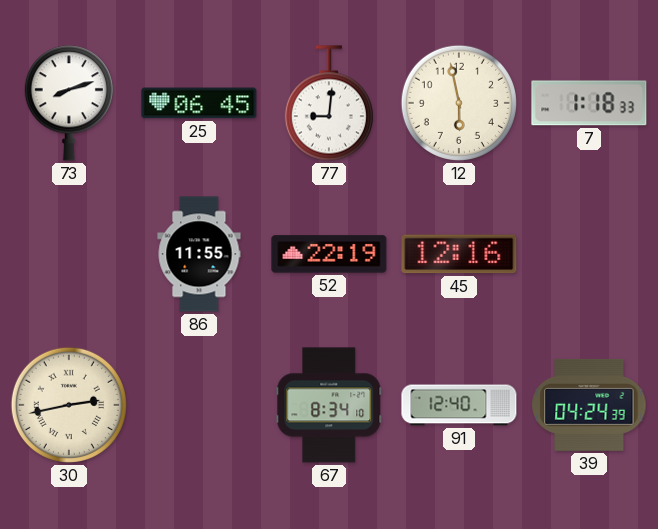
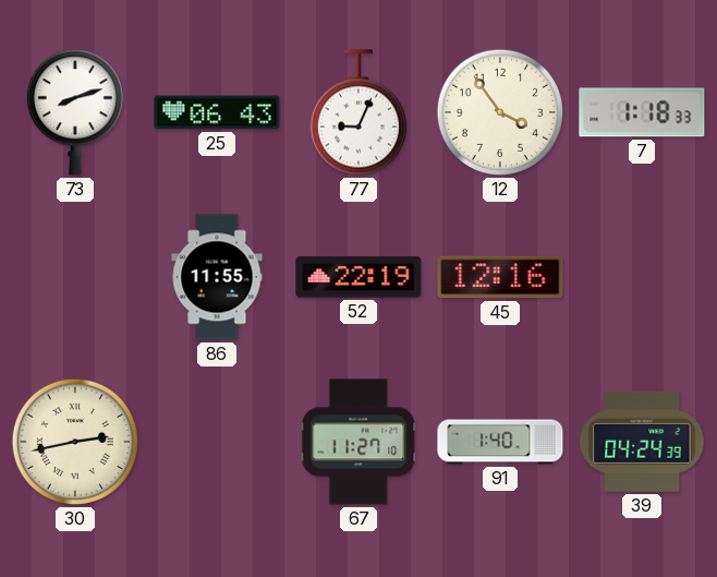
25: 06:45 -> 06:43 (217, 112)
77: 9:01 -> 9:04 (358, 112)
12: 5:58 -> 3:54 (500, 112)
67: 8:34 -> 11:27 (358, 442)
91: 12:40 -> 1:40 (500, 442)
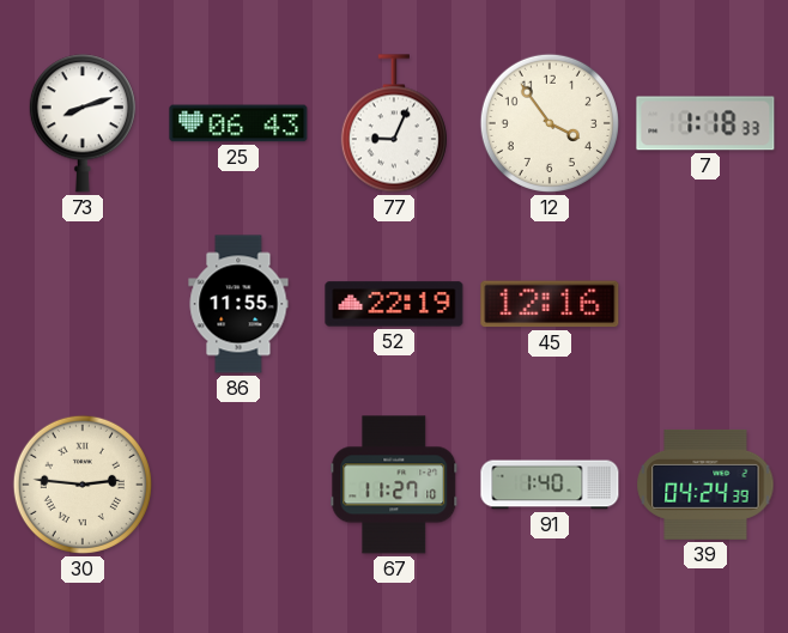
30: 2:43 -> 2:46 (83, 485)
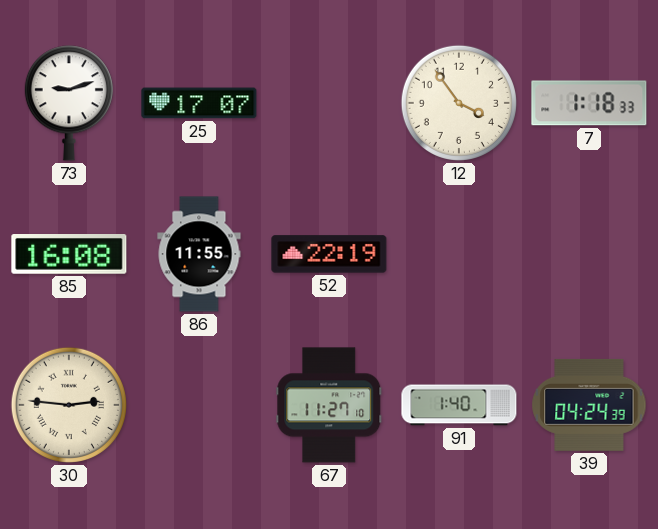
73: 8:12 -> 9:12 (69, 103)
25: 06:43 -> 17:07 (199, 103)
77: 9:04 -> none (394, 123)
85: none -> 16:08 (69, 255)
45: 12:16 -> none (550, 304)
